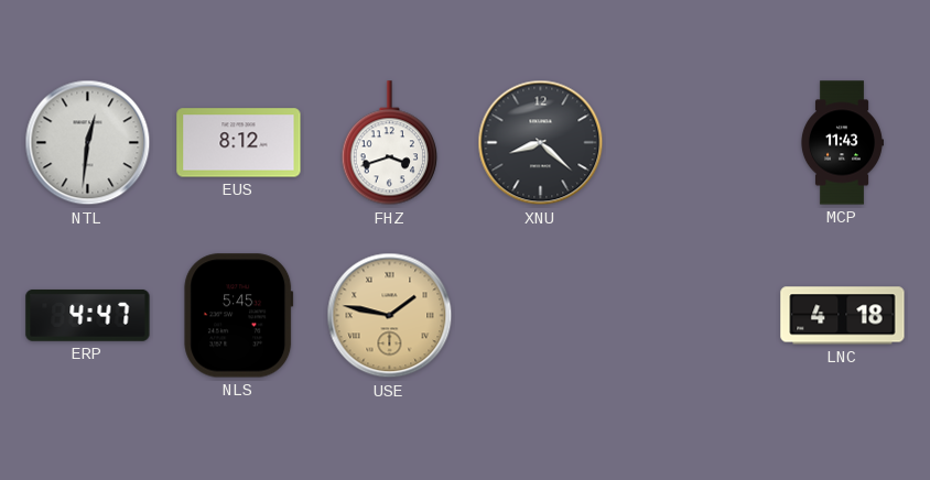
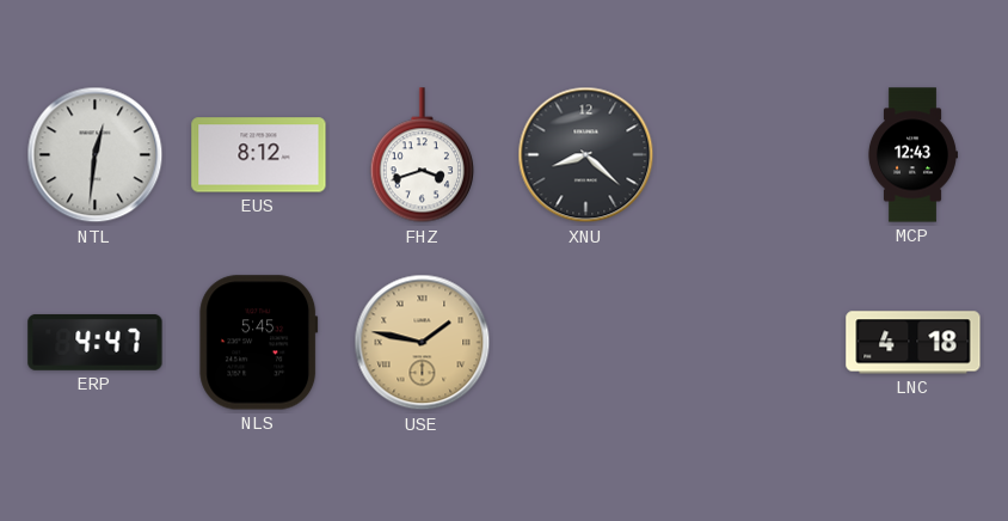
MCP: 11:43 -> 12:43 (912, 155)
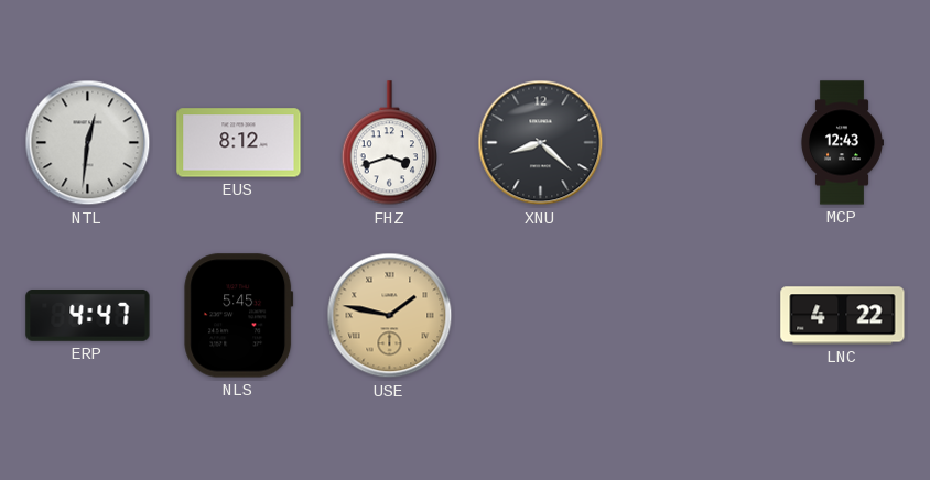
LNC: 4:18 -> 4:22 (843, 316)
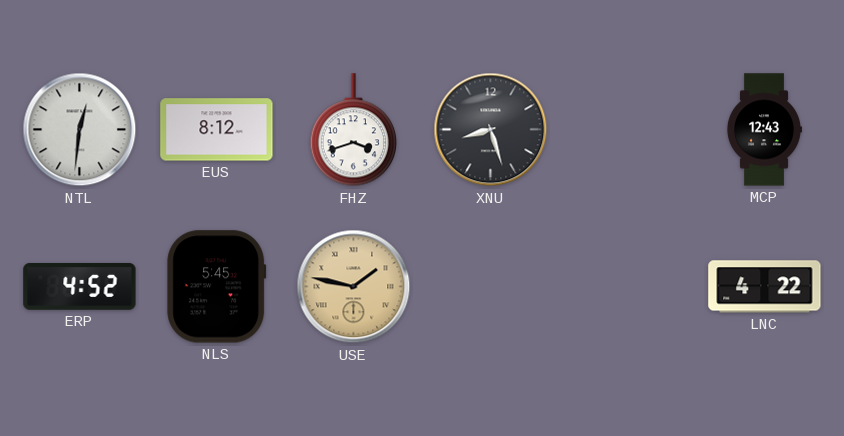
XNU: 8:22 -> 8:27 (491, 130)
ERP: 4:47 -> 4:52 (80, 286)
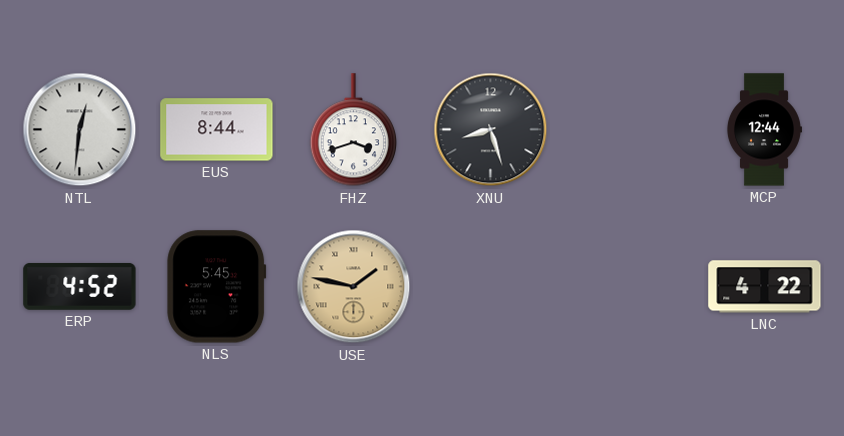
EUS: 8:12 -> 8:44 (217, 130)
MCP: 12:43 -> 12:44 (764, 130)
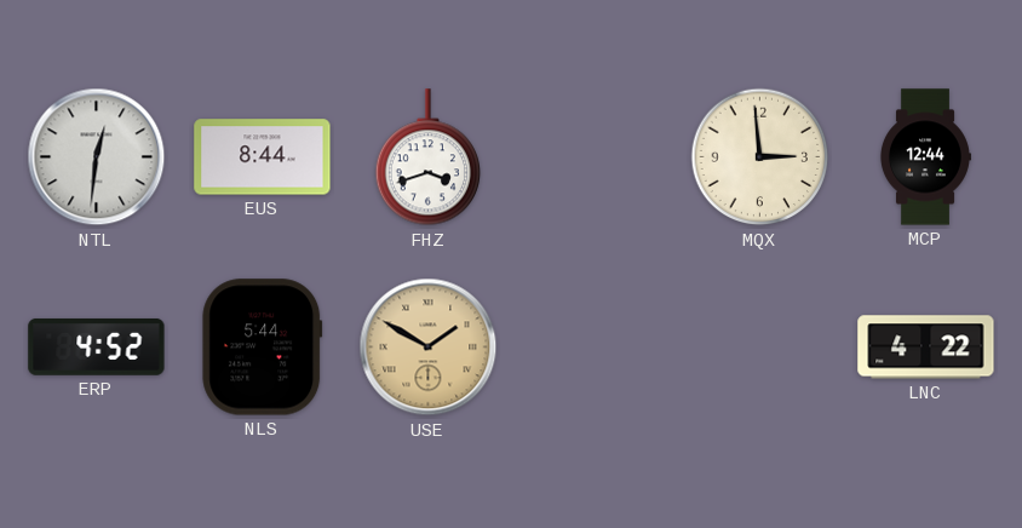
XNU: 8:27 -> none (491, 130)
MQX: none -> 2:59 (760, 157)
NLS: 5:45 -> 5:44 (263, 348)
USE: 1:47 -> 1:50 (429, 348)
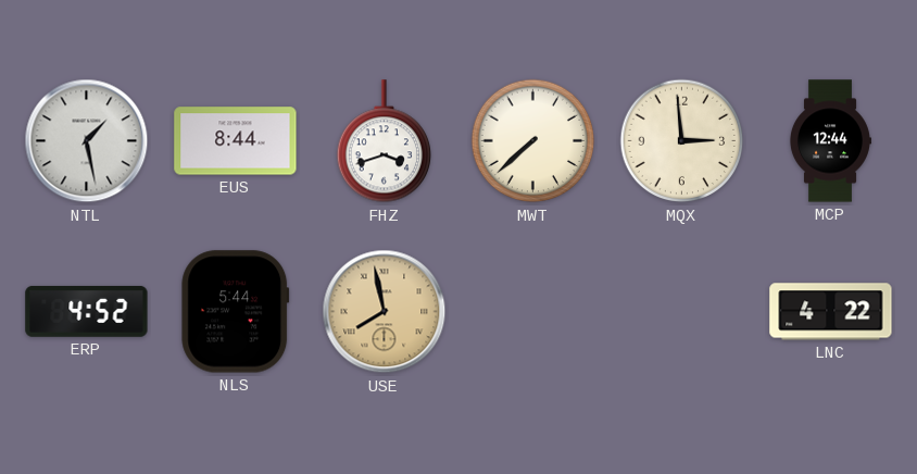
NTL: 12:31 -> 1:28 (87, 141)
MWT: none -> 7:38 (533, 141)
USE: 1:50 -> 7:58 (385, 312)
